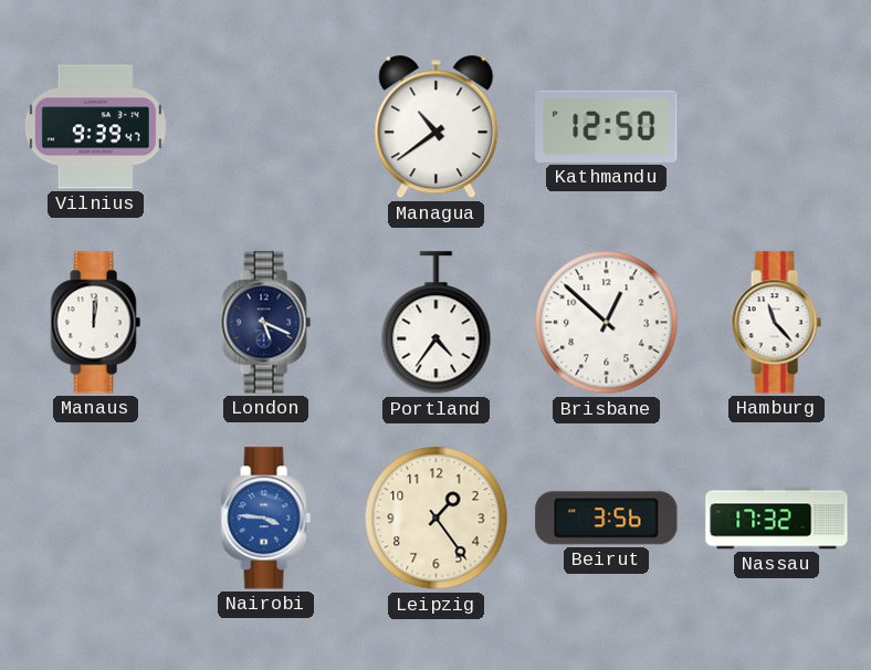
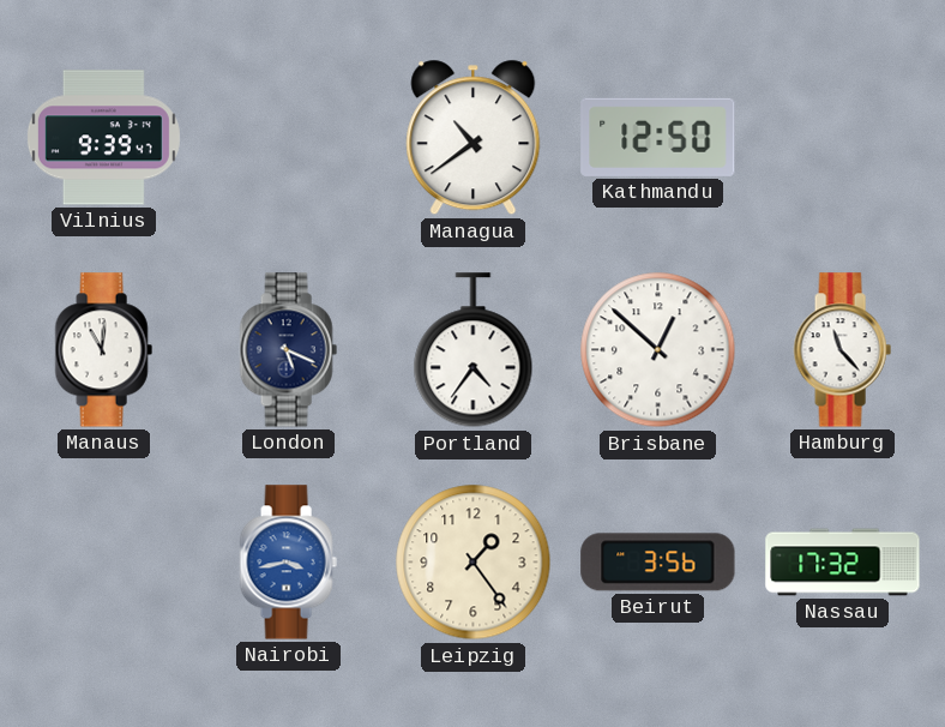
Manaus: 12:01 -> 11:01 (103, 350)
Nairobi: 3:46 -> 3:43 (288, 563)
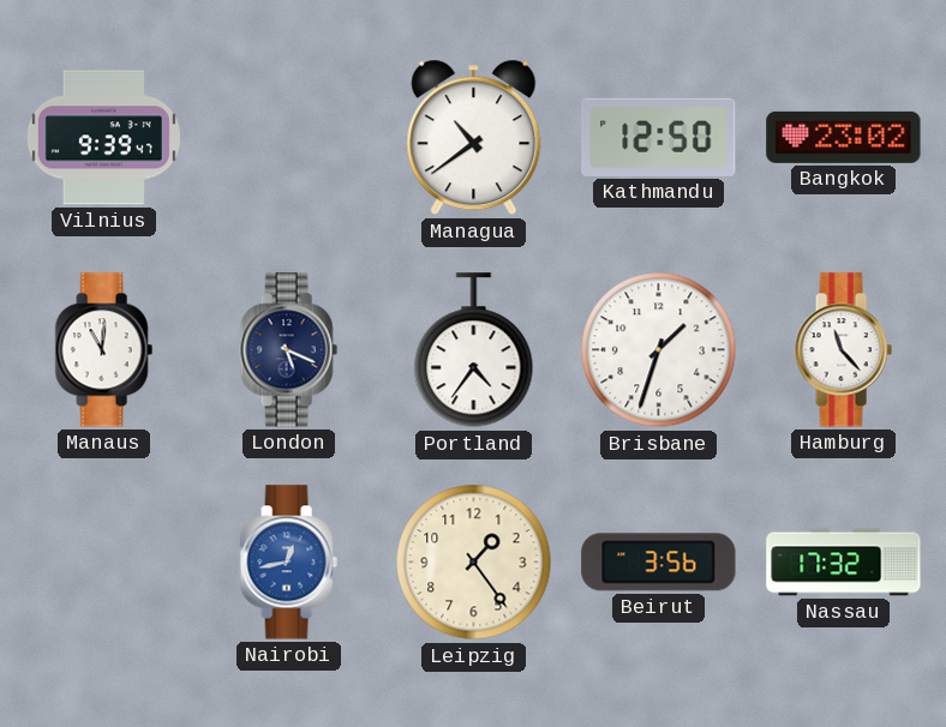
Bangkok: none -> 23:02 (844, 137)
Brisbane: 12:52 -> 1:33 (659, 350)
Nairobi: 3:43 -> 12:43 (288, 563)
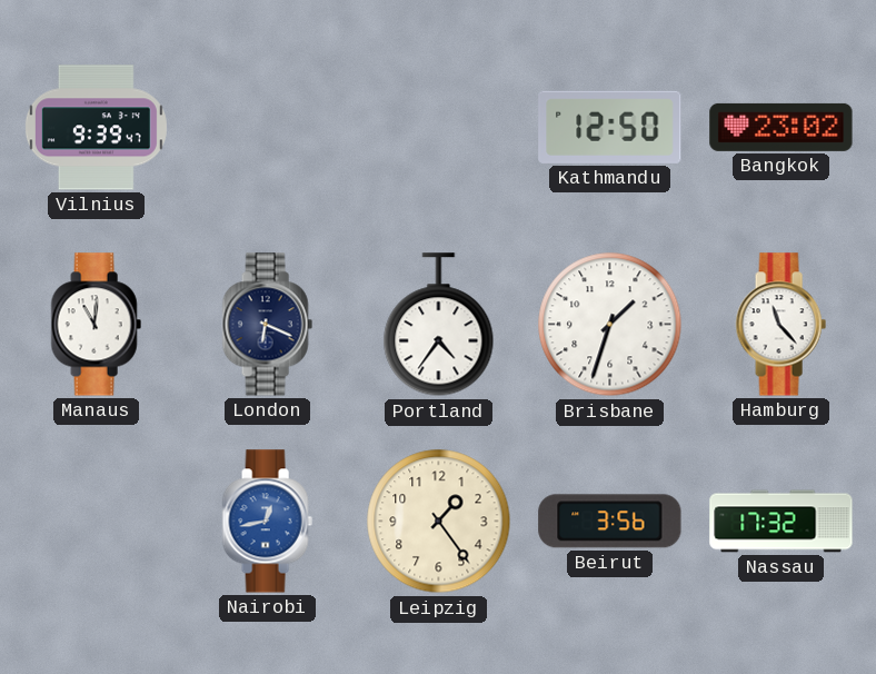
Managua: 10:39 -> none (474, 138)
London: 5:19 -> 6:19 (267, 325)
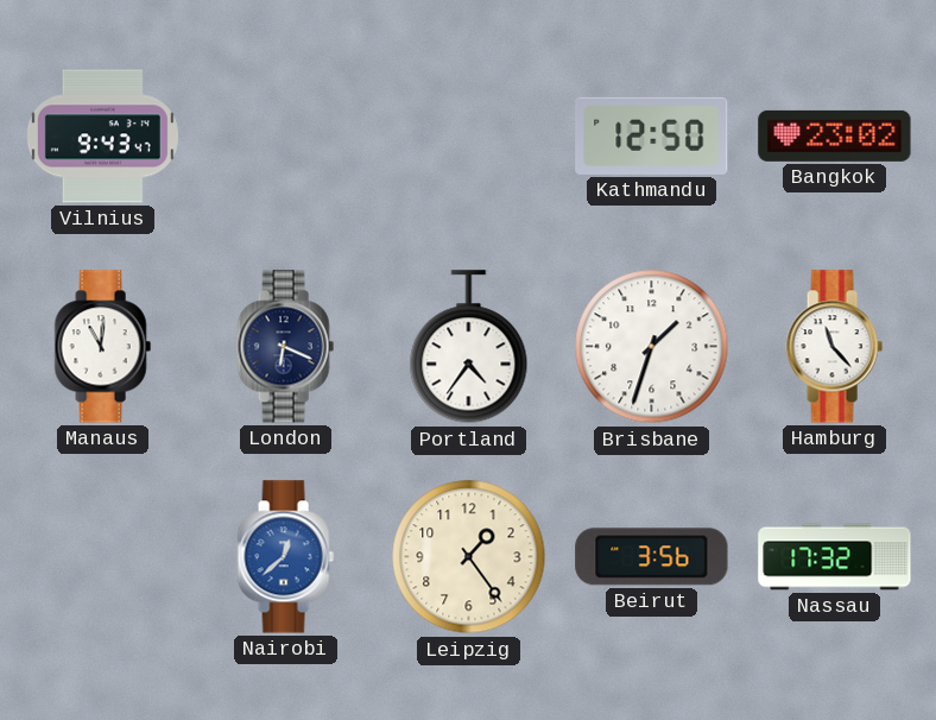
Vilnius: 9:39 -> 9:43 (102, 137)
Nairobi: 12:43 -> 12:38 (285, 557)
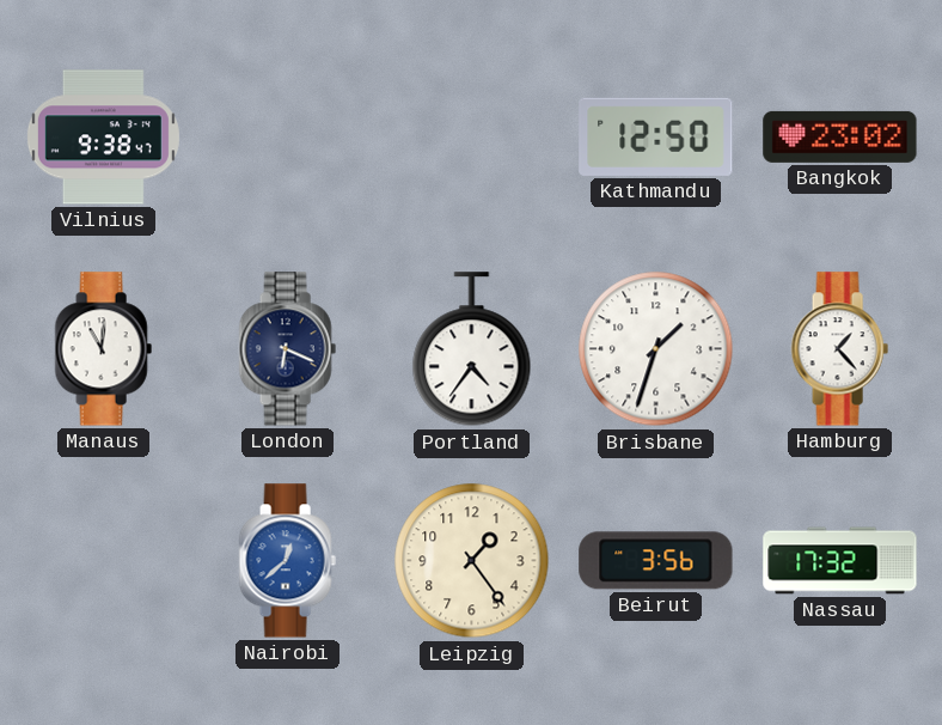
Vilnius: 9:43 -> 9:38 (103, 138)
Hamburg: 11:23 -> 1:23 (839, 349)
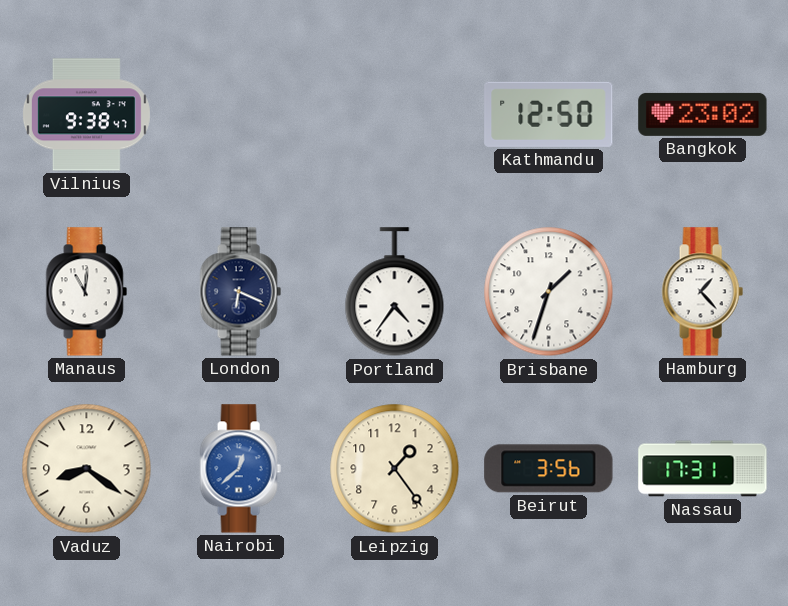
Vaduz: none -> 8:21 (87, 469)
Nassau: 17:32 -> 17:31 (703, 469)
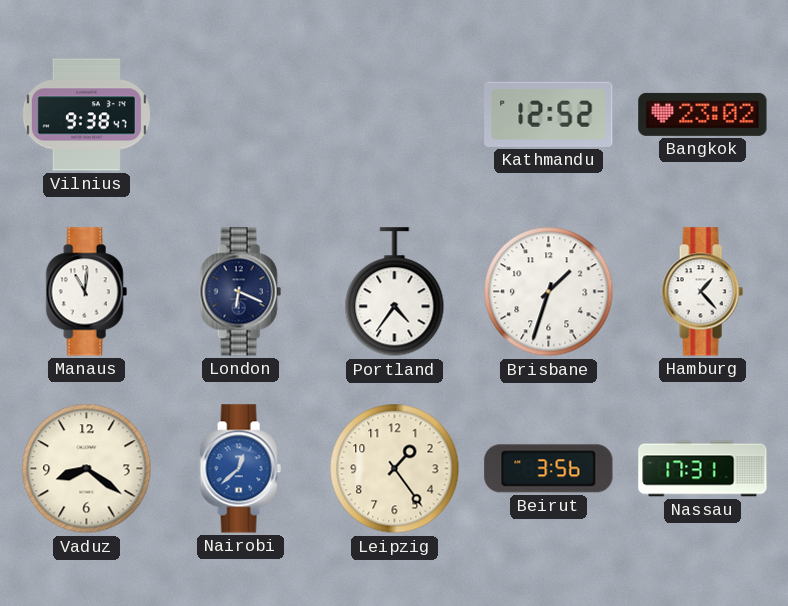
Kathmandu: 12:50 -> 12:52 (549, 114)
